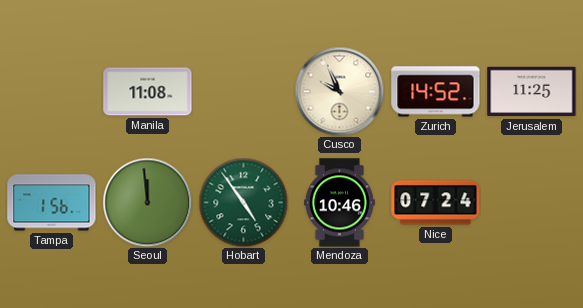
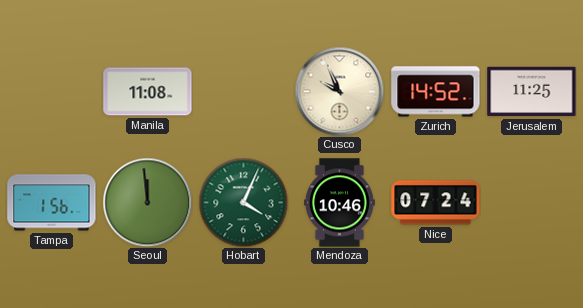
Hobart: 4:54 -> 4:04 (243, 202)
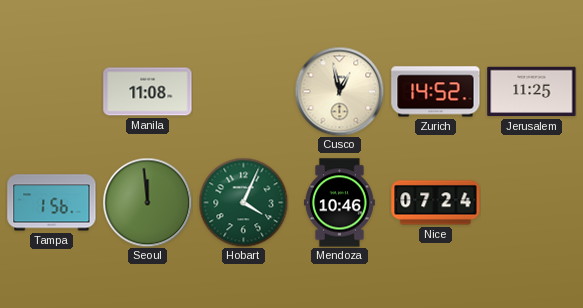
Cusco: 9:56 -> 12:58 (339, 91)
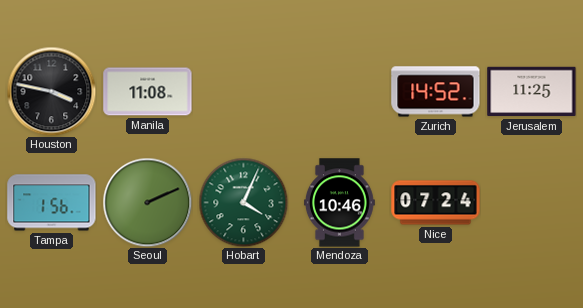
Houston: none -> 3:47 (51, 91)
Cusco: 12:58 -> none (339, 91)
Seoul: 11:59 -> 2:11 (147, 202)
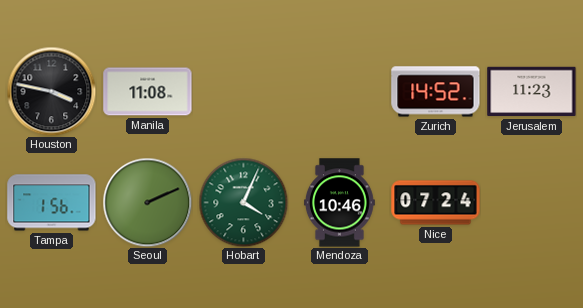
Jerusalem: 11:25 -> 11:23 (532, 92)
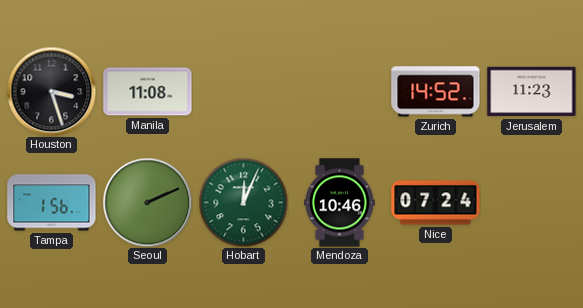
Houston: 3:47 -> 3:27 (51, 91)
Hobart: 4:04 -> 12:04 (243, 202)
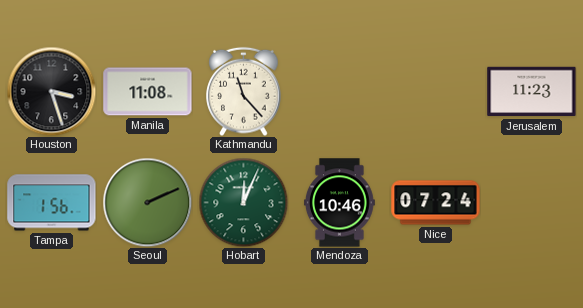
Kathmandu: none -> 11:23 (244, 91)
Zurich: 14:52 -> none (436, 92)
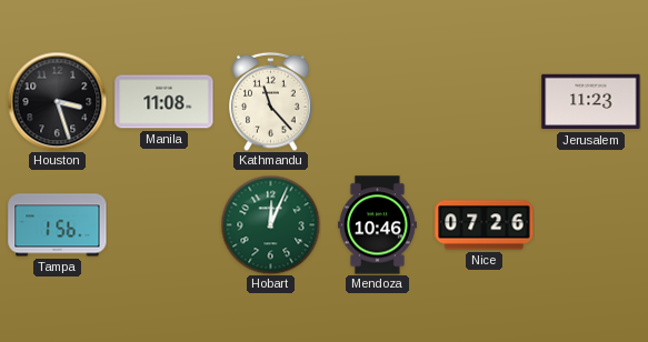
Seoul: 2:11 -> none (147, 202)
Nice: 07:24 -> 07:26 (485, 225)
